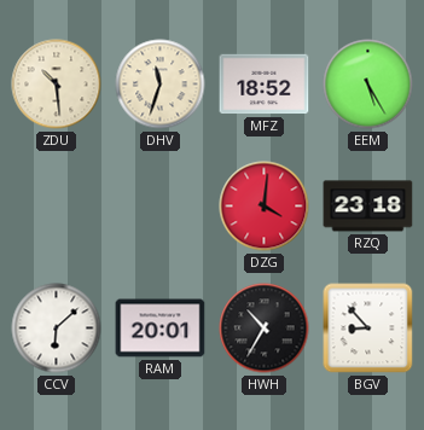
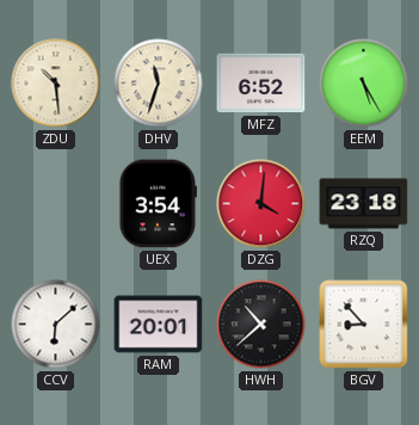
MFZ: 18:52 -> 6:52 (261, 84)
UEX: none -> 3:54 (158, 204)
HWH: 10:35 -> 10:38 (261, 325)
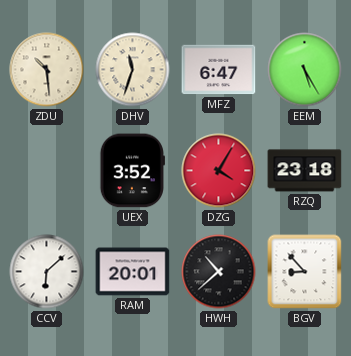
MFZ: 6:52 -> 6:47 (219, 70)
UEX: 3:54 -> 3:52 (132, 171)
DZG: 4:01 -> 4:05 (219, 171)
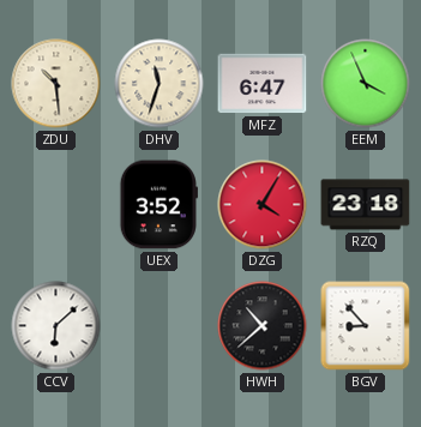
EEM: 5:25 -> 3:56 (366, 84)
RAM: 20:01 -> none (133, 272)
